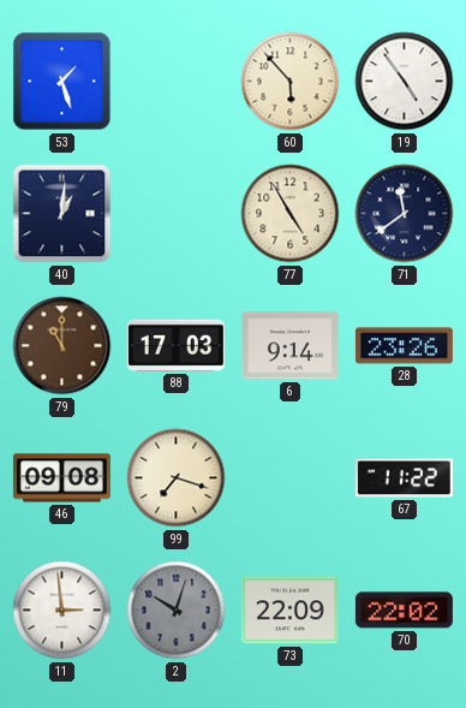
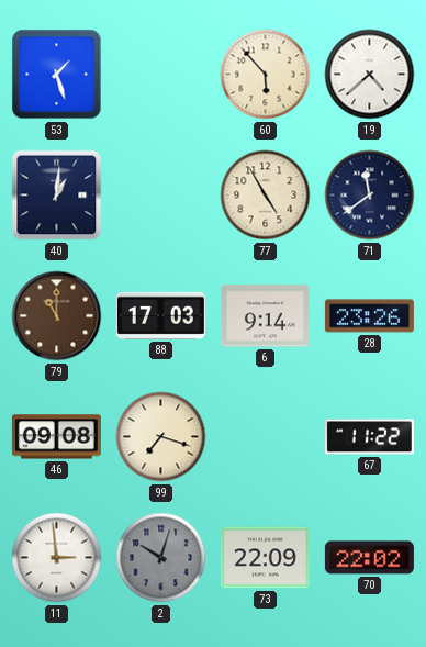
19: 4:54 -> 4:38 (370, 75)
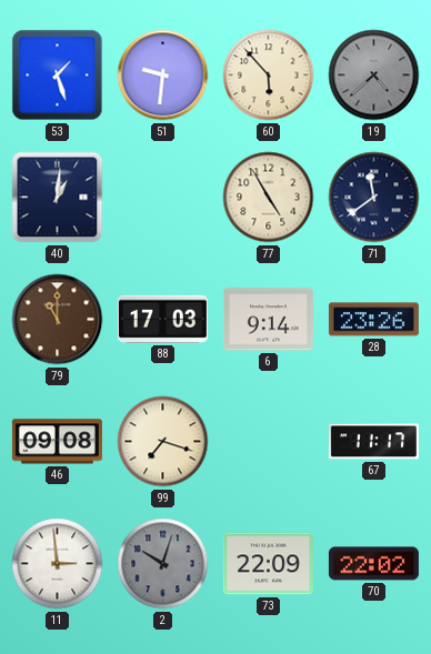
51: none -> 9:31 (163, 76)
19 dial: white -> grey (374, 76)
67: 11:22 -> 11:17 (373, 442)
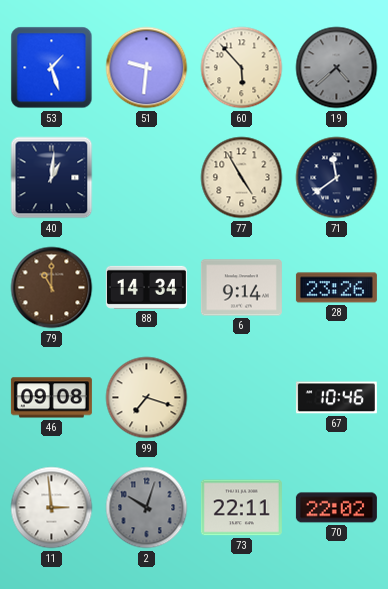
88: 17:03 -> 14:34 (146, 287)
67: 11:17 -> 10:46 (336, 398)
73: 22:09 -> 22:11 (241, 508)
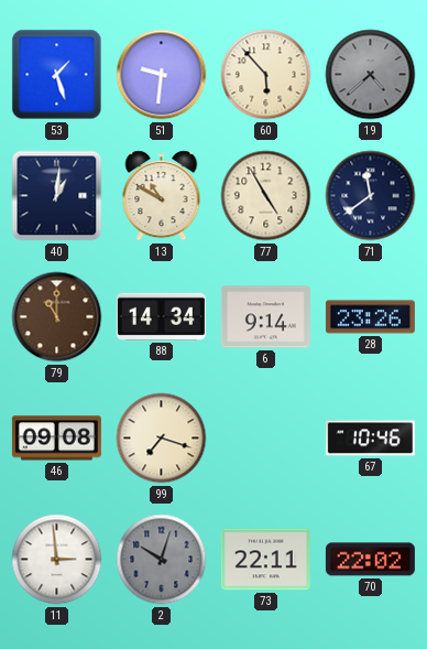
13: none -> 10:50 (162, 196)
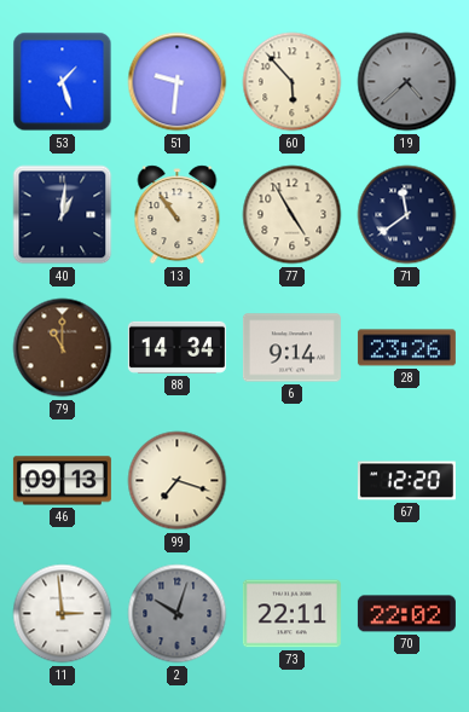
13: 10:50 -> 10:54 (178, 215)
46: 09:08 -> 09:13 (62, 481)
67: 10:46 -> 12:20 (406, 481)
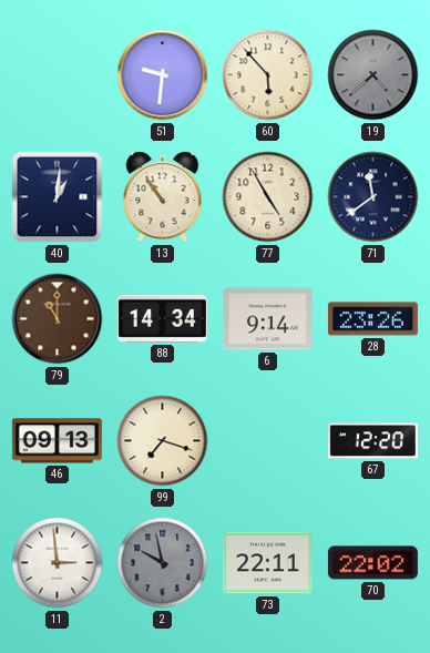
53: 1:27 -> none (63, 82)
2: 10:03 -> 9:58 (163, 563)
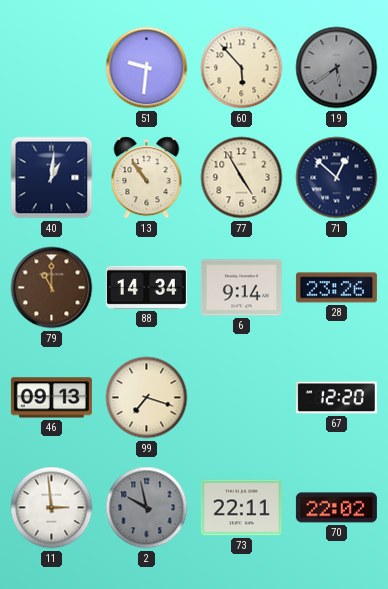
19: 4:38 -> 5:39 (337, 68)
71: 11:39 -> 12:52 (337, 178)
